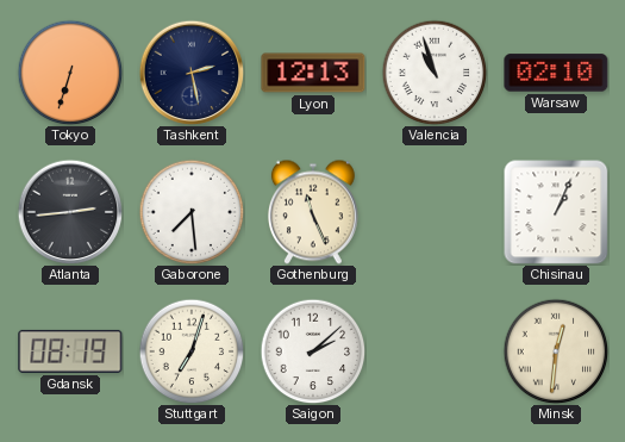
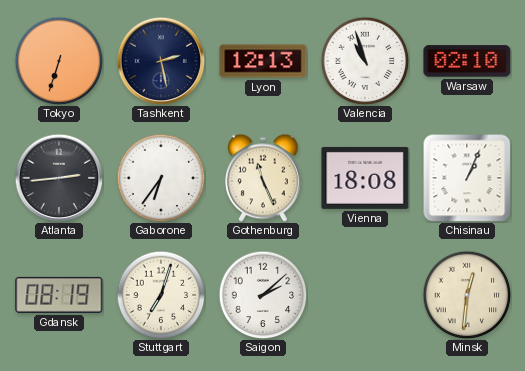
Gaborone: 7:29 -> 6:36 (161, 178)
Vienna: none -> 18:08 (365, 178)
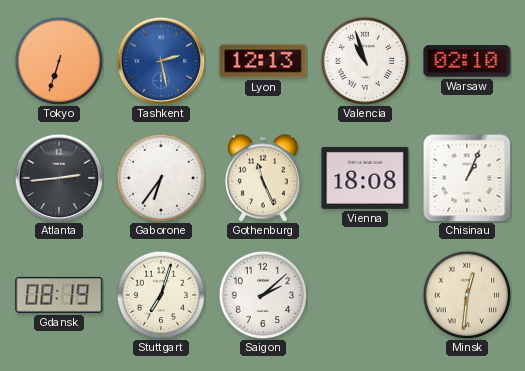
Tashkent dial: navy -> blue (161, 61)
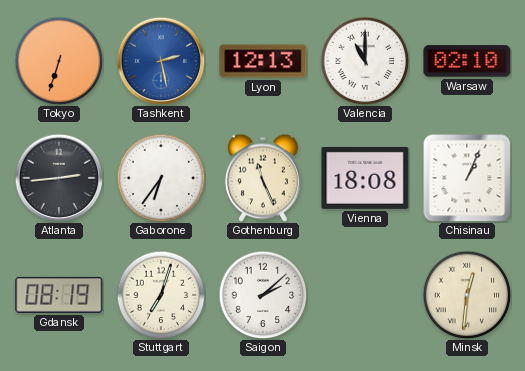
Valencia: 10:57 -> 11:00 (365, 61)
